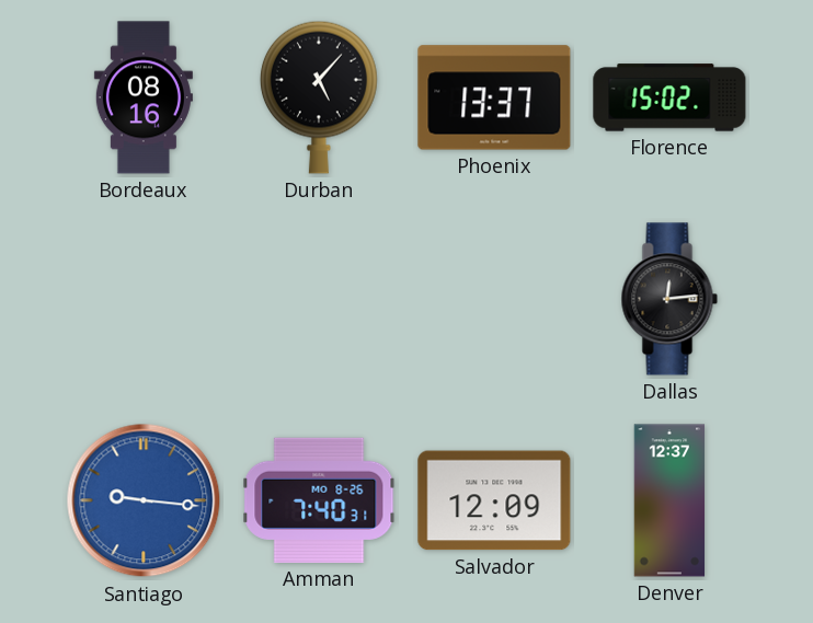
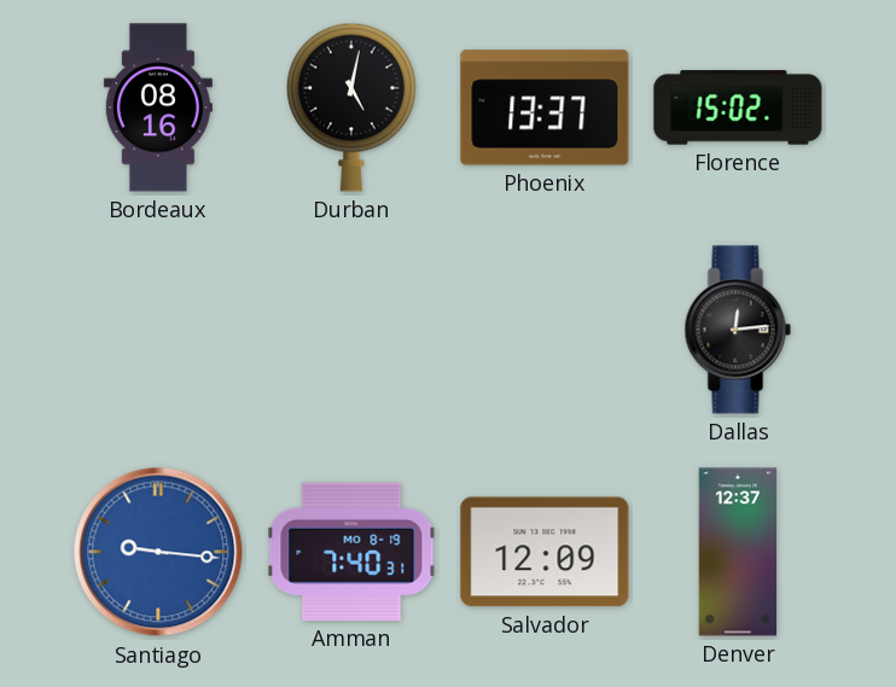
Durban: 5:07 -> 5:02 (351, 107)
Amman date: MO 8-26 -> MO 8-19 (351, 552)
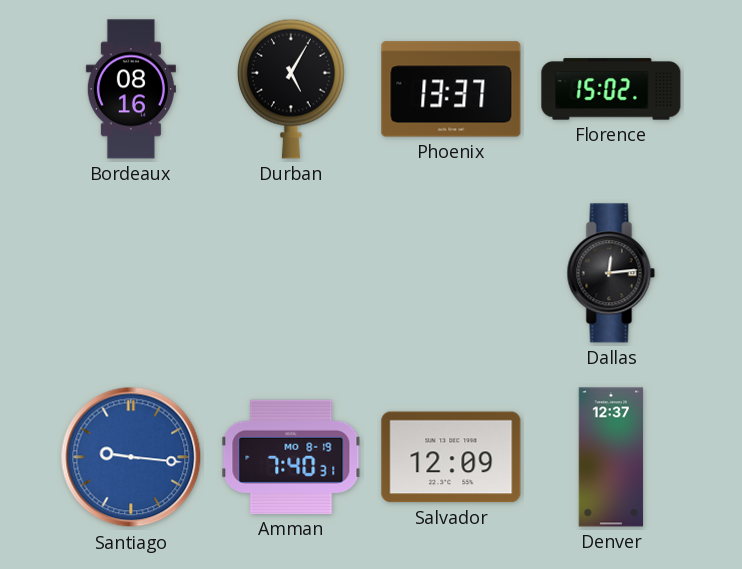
Durban: 5:02 -> 5:05 (291, 89)
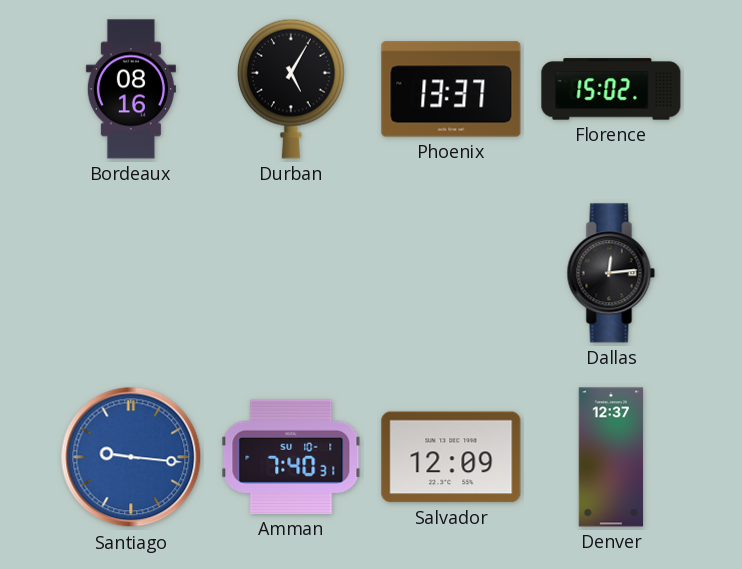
Amman date: MO 8-19 -> SU 10-1 (291, 457)
